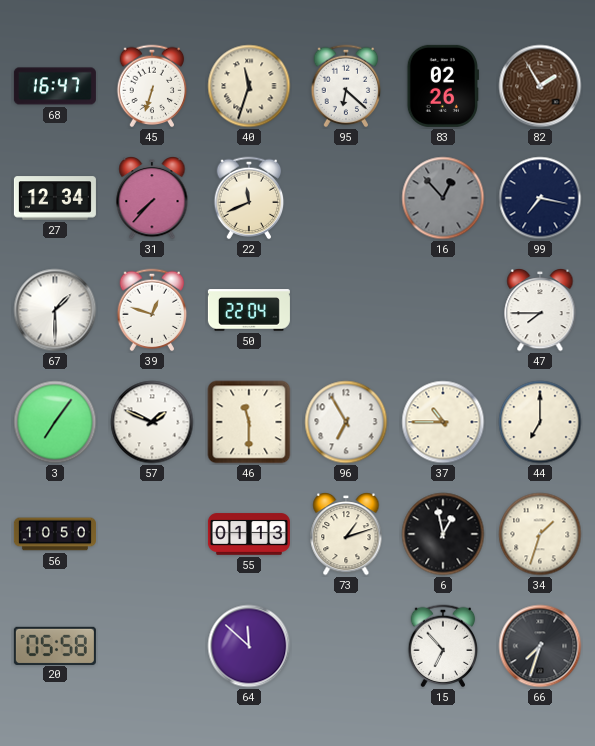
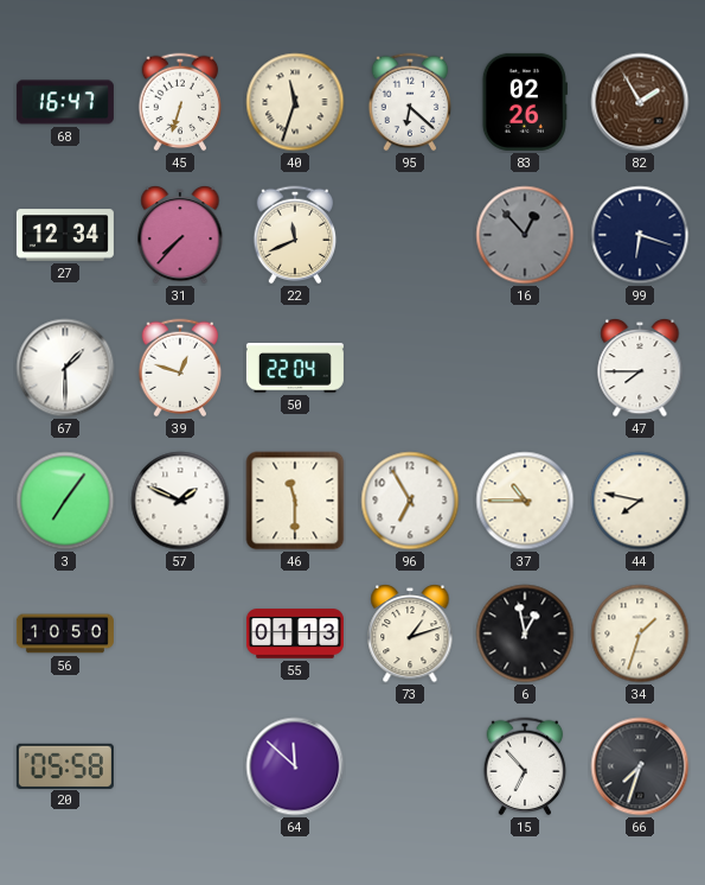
99: 7:17 -> 6:18 (640, 235)
44: 7:00 -> 7:47 (640, 501)
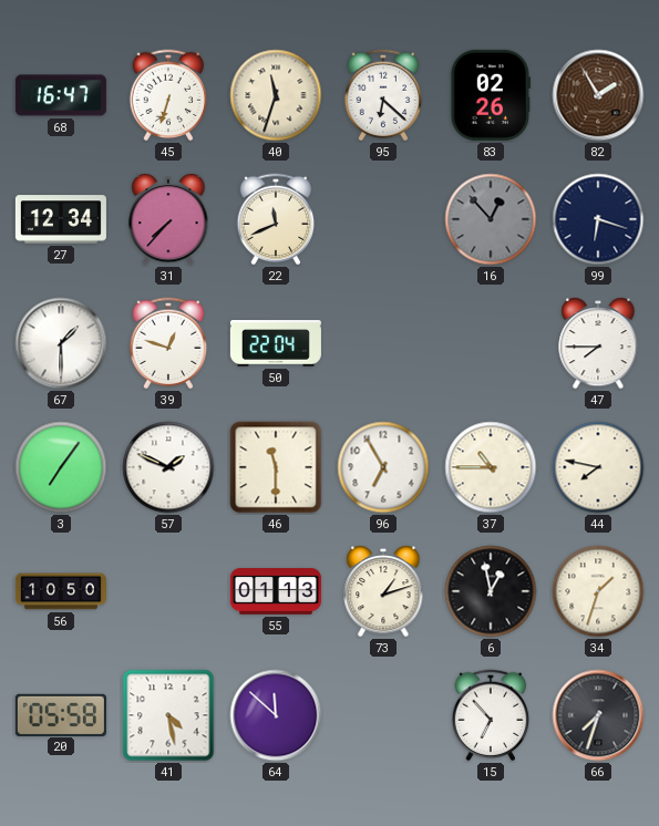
41: none -> 4:28 (168, 715)
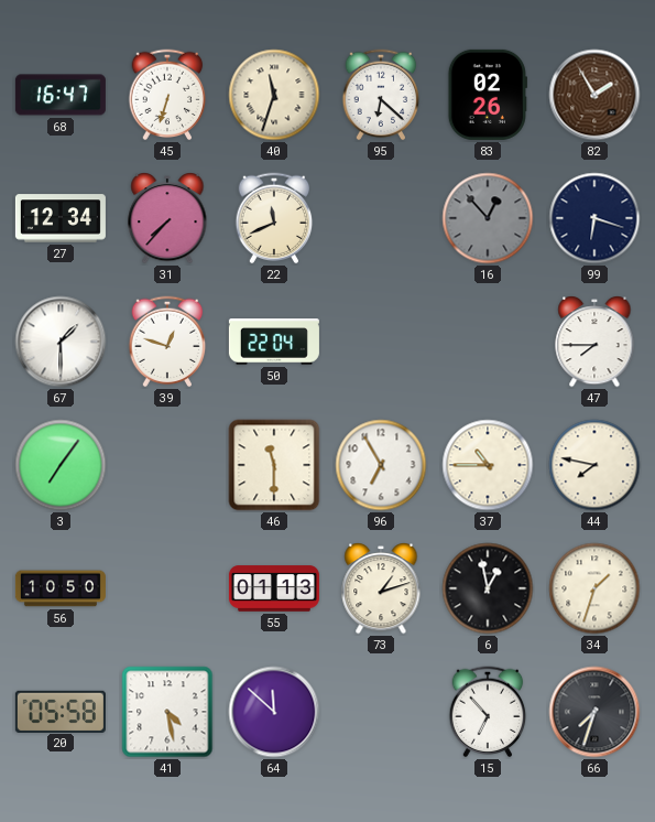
57: 1:49 -> none (168, 467)
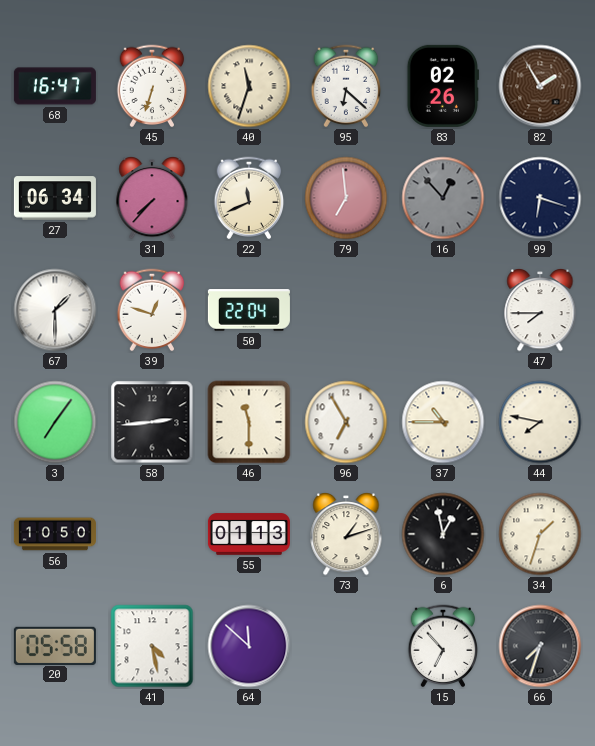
27: 12:34 -> 06:34 (55, 198)
79: none -> 6:59 (346, 198)
58: none -> 2:44 (152, 422)
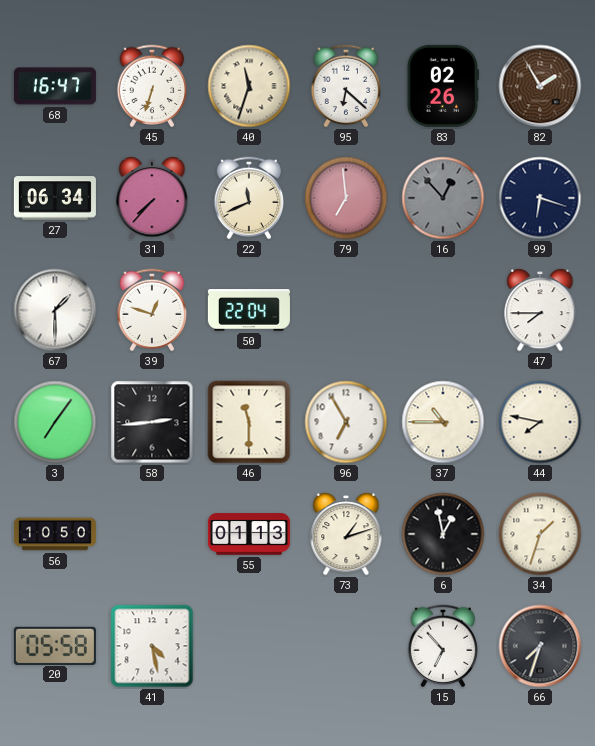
64: 11:52 -> none (249, 646)
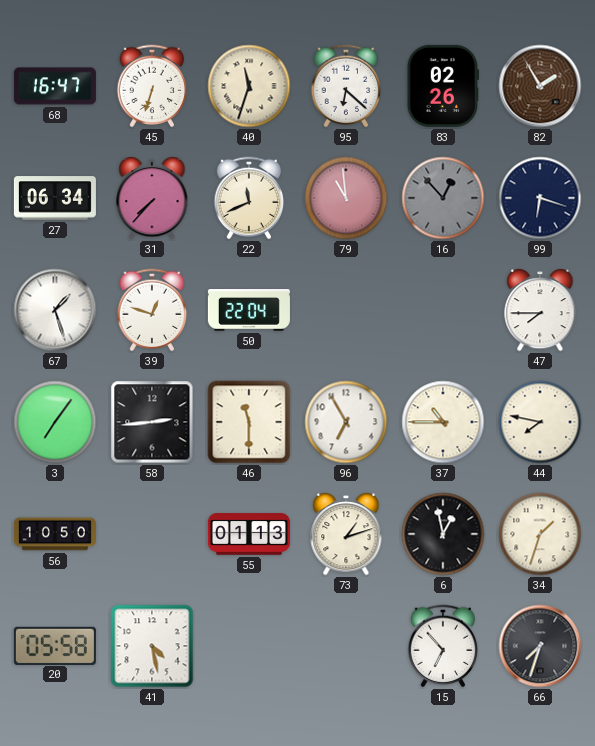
79: 6:59 -> 10:59 (346, 198)
67: 1:30 -> 1:27 (55, 310)
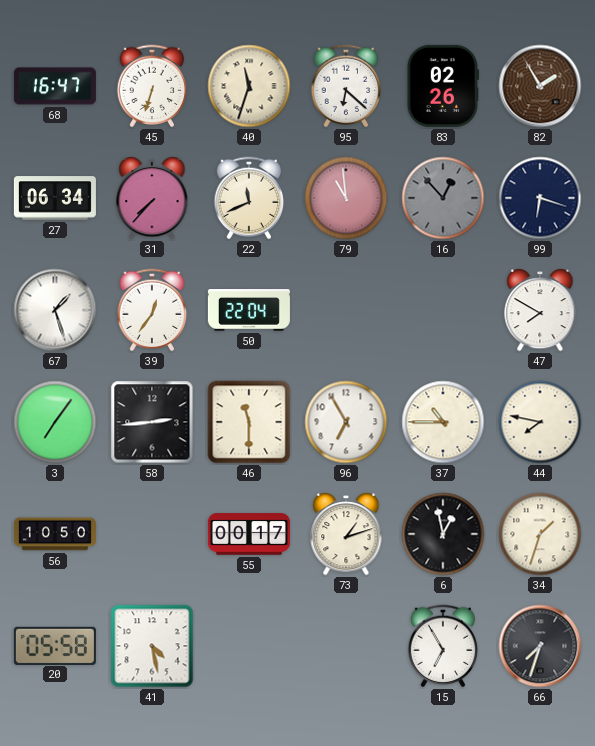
39: 12:48 -> 12:36 (152, 310)
47: 7:45 -> 7:50 (540, 311)
55: 01:13 -> 00:17 (249, 534)
15: 6:53 -> 6:55 (443, 646)
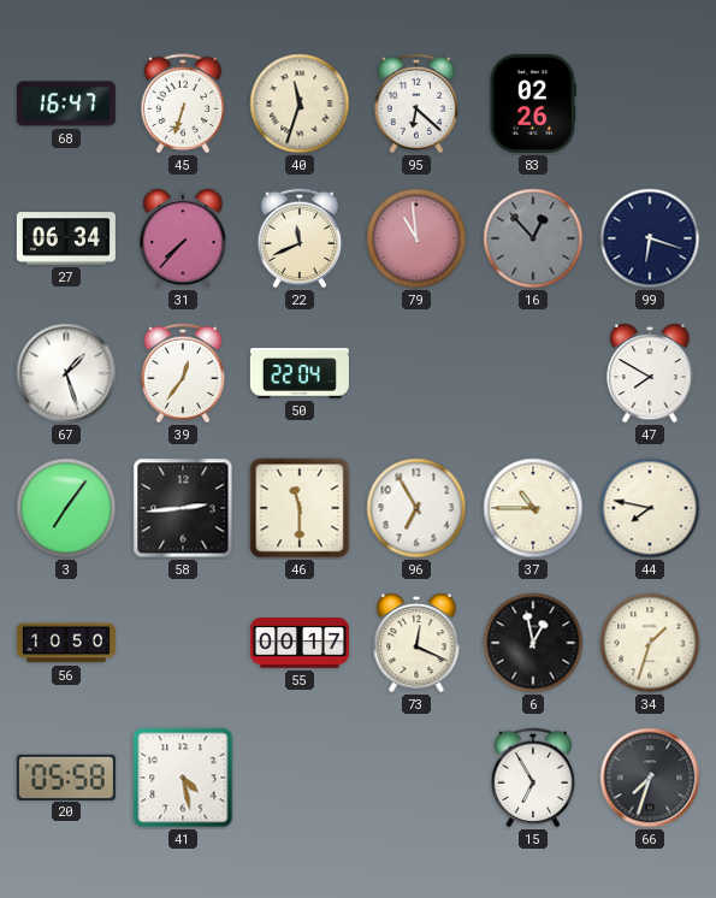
82: 1:55 -> none (540, 86)
73: 1:12 -> 12:19 (416, 644)
